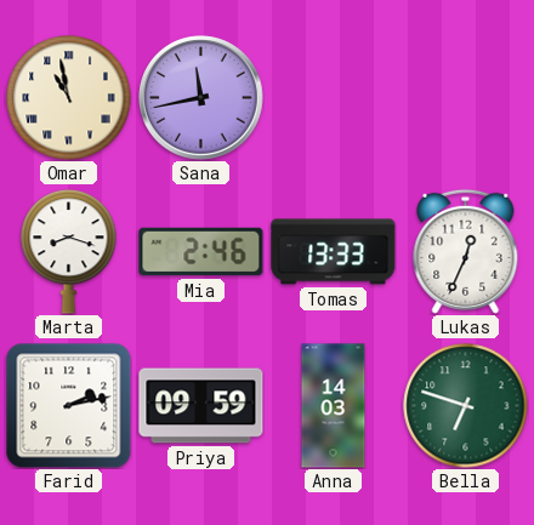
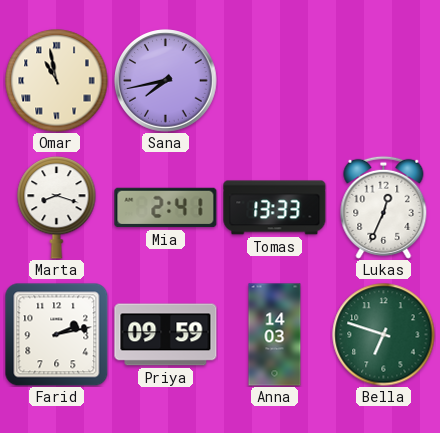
Sana: 11:43 -> 7:43 (166, 81)
Mia: 2:46 -> 2:41 (166, 208)
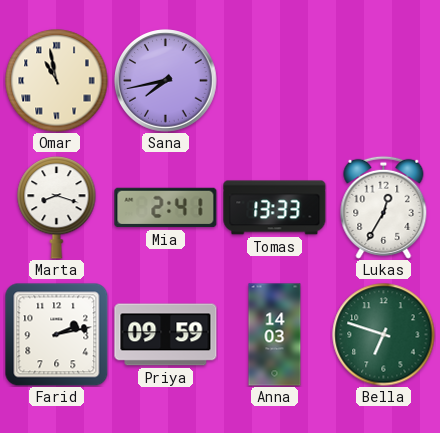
Lukas: 12:34 -> 12:35 (384, 207)
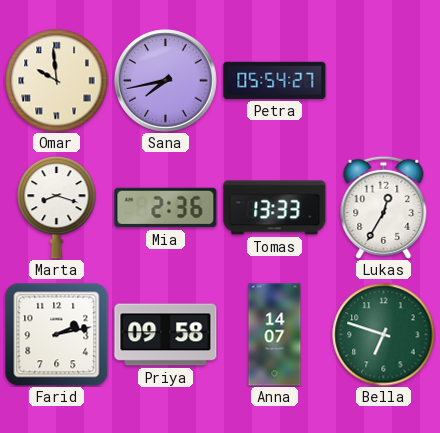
Omar: 10:58 -> 9:59 (57, 81)
Petra: none -> 05:54 (275, 80)
Mia: 2:41 -> 2:36 (166, 208)
Priya: 09:59 -> 09:58 (166, 335)
Anna: 14:03 -> 14:07 (275, 335)
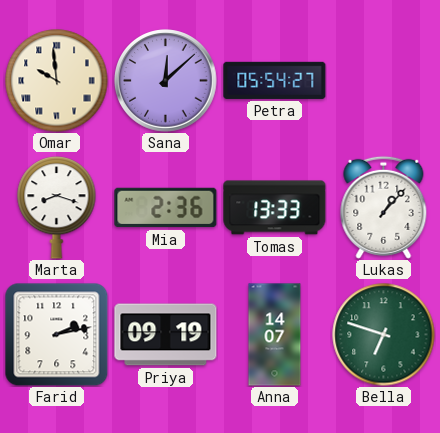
Sana: 7:43 -> 12:08 (166, 81)
Lukas: 12:35 -> 1:07 (384, 207)
Priya: 09:58 -> 09:19 (166, 335)
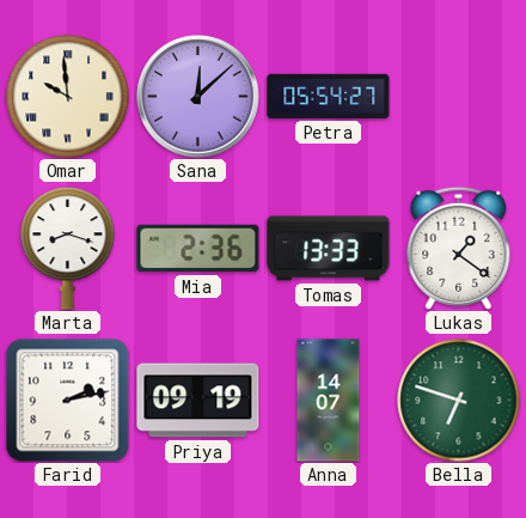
Lukas: 1:07 -> 1:21 (459, 248)
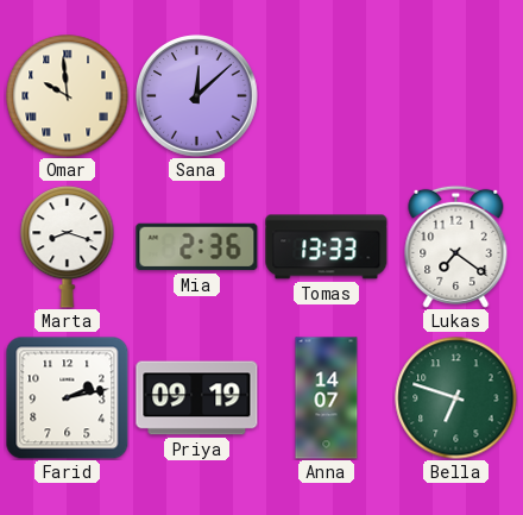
Petra: 05:54 -> none (329, 96)
Lukas: 1:21 -> 7:21 (456, 246)
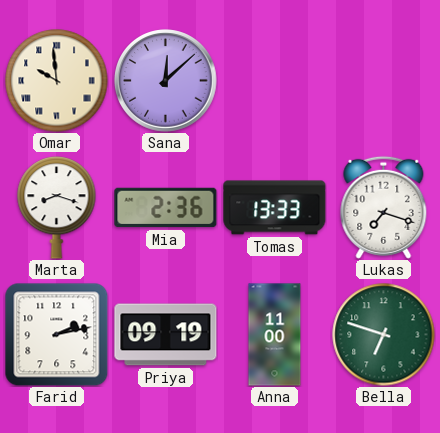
Lukas: 7:21 -> 7:18 (384, 207)
Anna: 14:07 -> 11:00 (275, 335)
